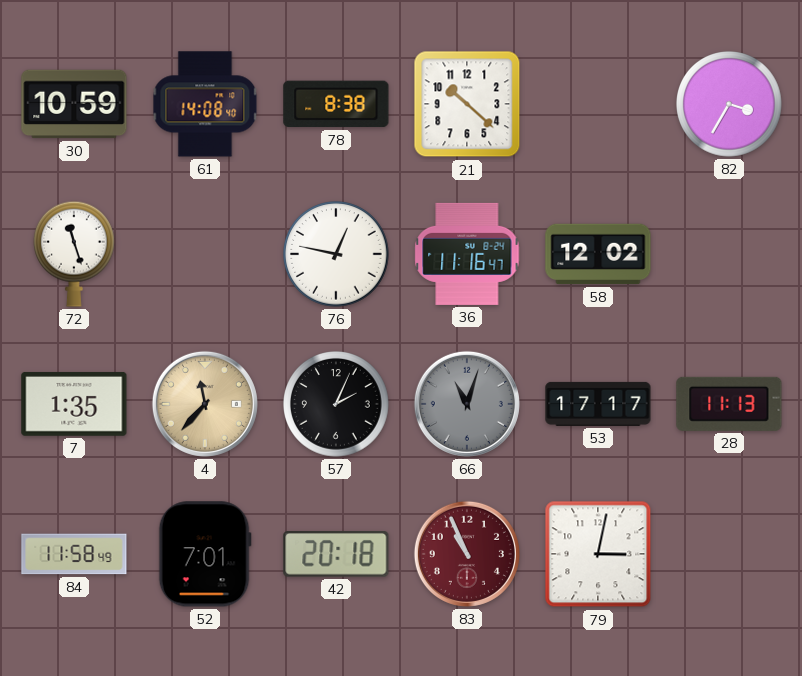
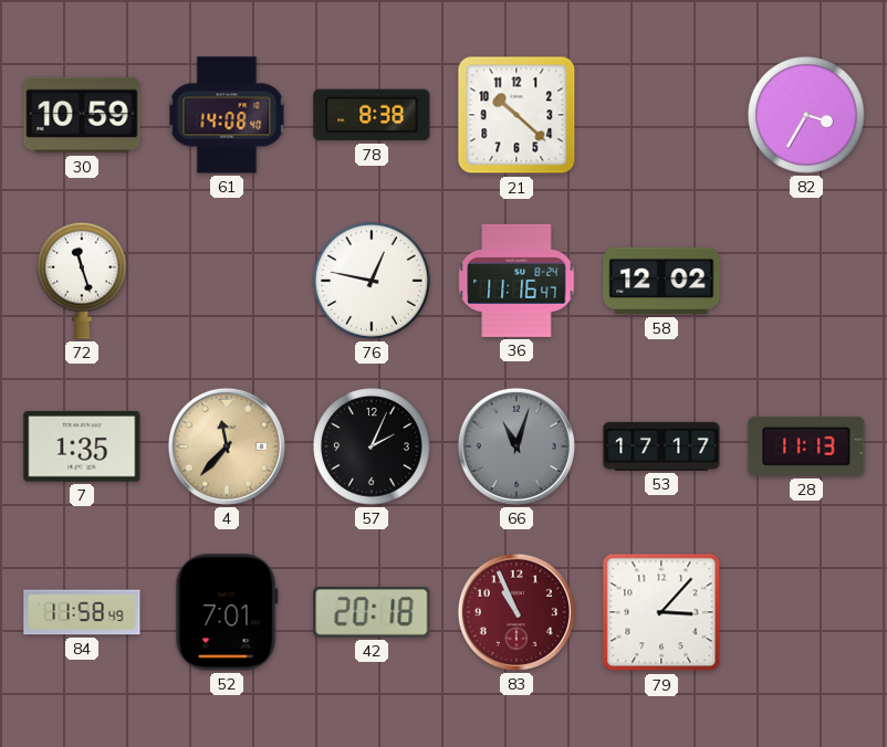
79: 3:02 -> 3:07 (661, 612)
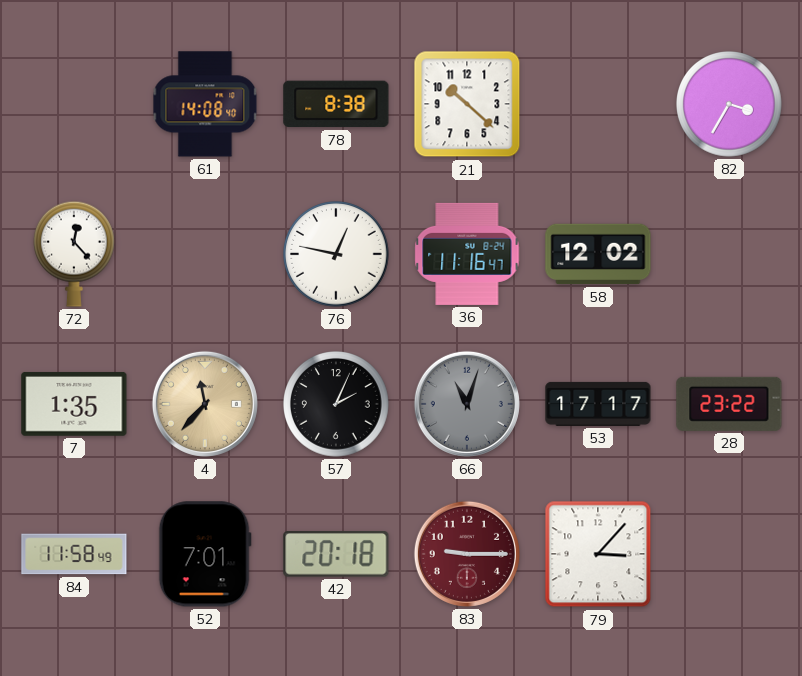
30: 10:59 -> none (82, 115)
72: 11:27 -> 12:23 (74, 254)
28: 11:13 -> 23:22 (729, 404)
83: 10:56 -> 9:15 (467, 554)
